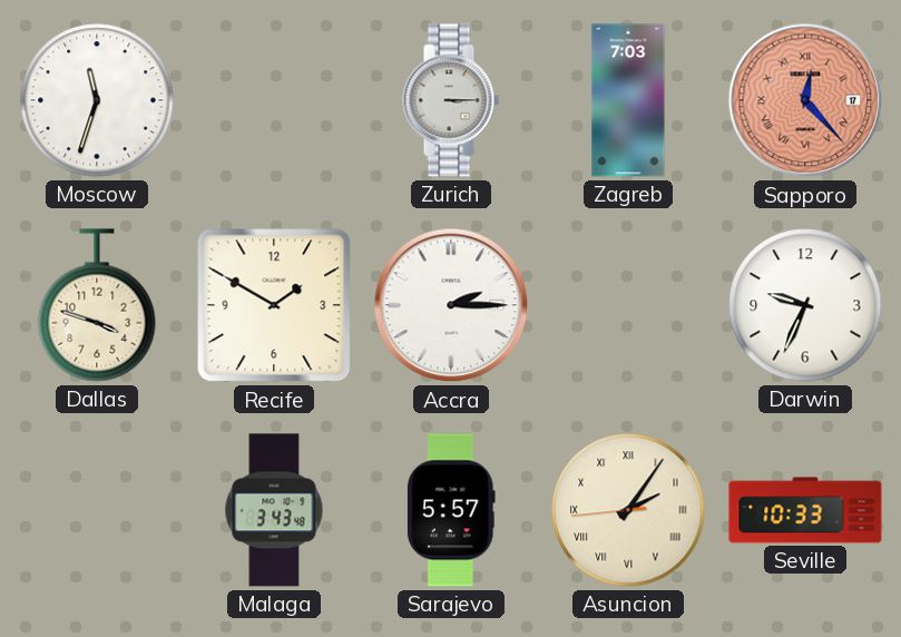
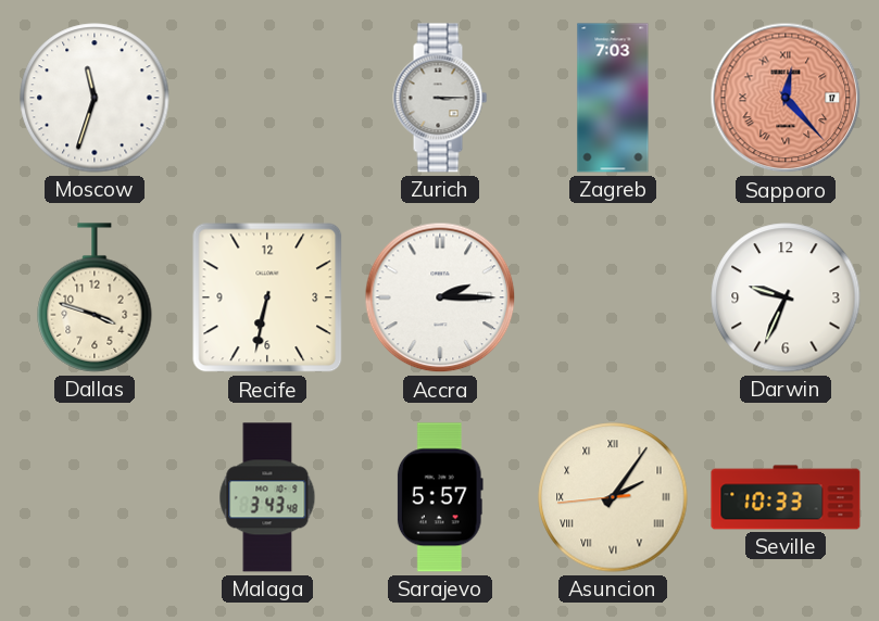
Recife: 1:50 -> 6:32 (267, 297)
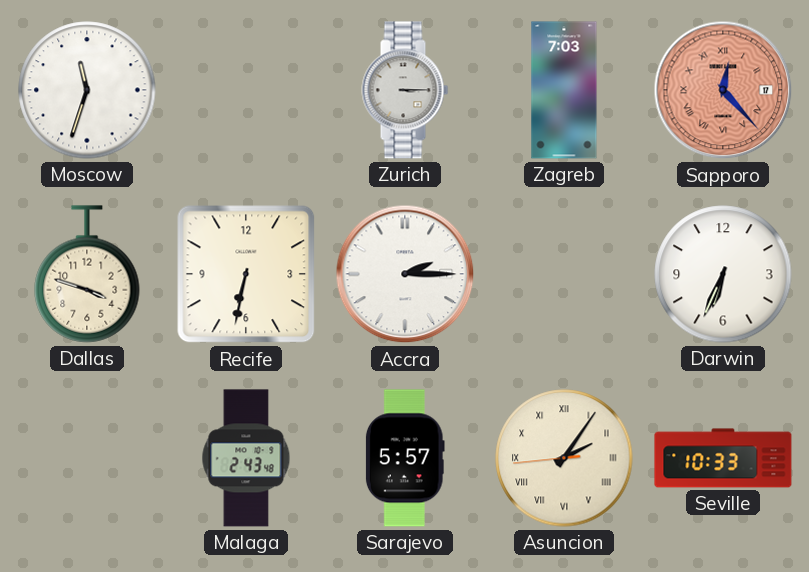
Darwin: 9:34 -> 6:34 (723, 274)
Malaga: 3:43 -> 2:43 (246, 458)
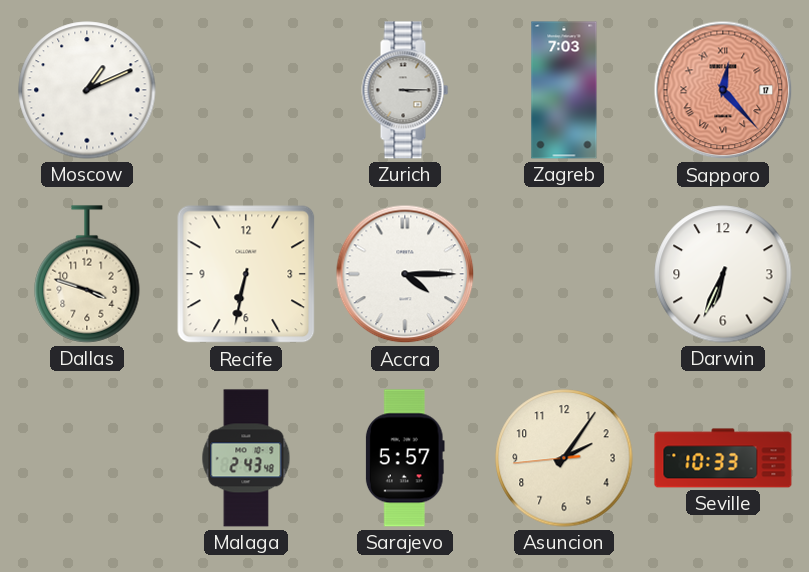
Moscow: 11:33 -> 1:11 (87, 90)
Accra: 2:15 -> 4:15 (405, 274)
Asuncion numerals: Roman -> Arabic (564, 458)
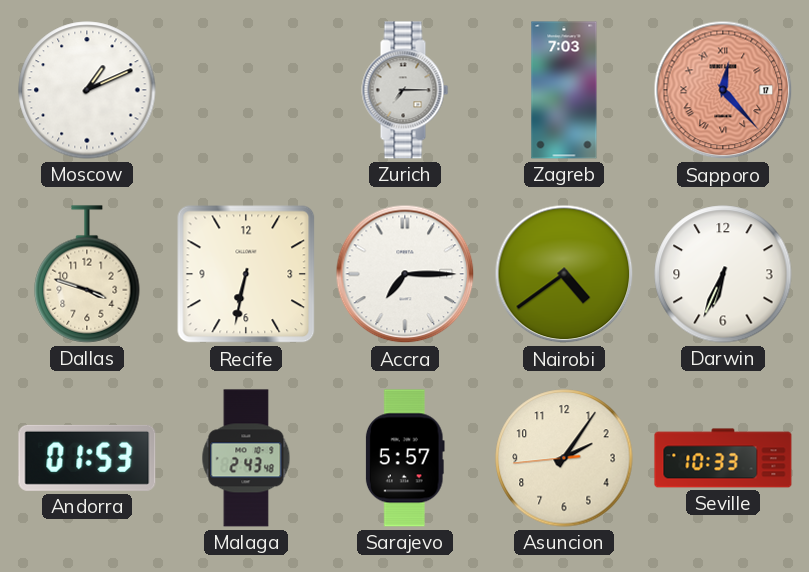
Zurich: 3:15 -> 7:15 (405, 90)
Accra: 4:15 -> 7:15 (405, 274)
Nairobi: none -> 4:39 (564, 274)
Andorra: none -> 01:53 (87, 458)
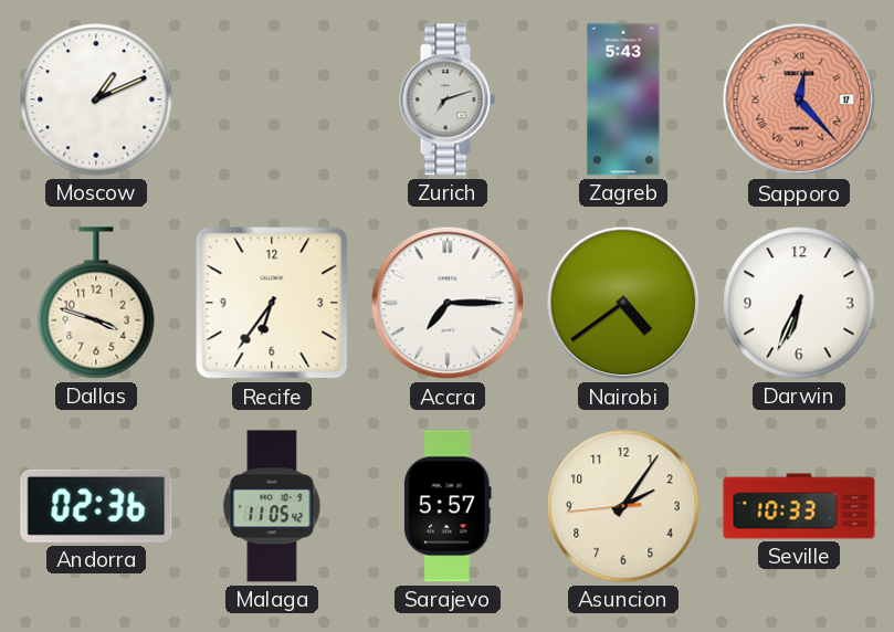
Zurich: 7:15 -> 7:12 (448, 99)
Zagreb: 7:03 -> 5:43 (623, 99)
Recife: 6:32 -> 6:36 (272, 303)
Andorra: 01:53 -> 02:36 (96, 506)
Malaga: 2:43 -> 11:05 (272, 506)
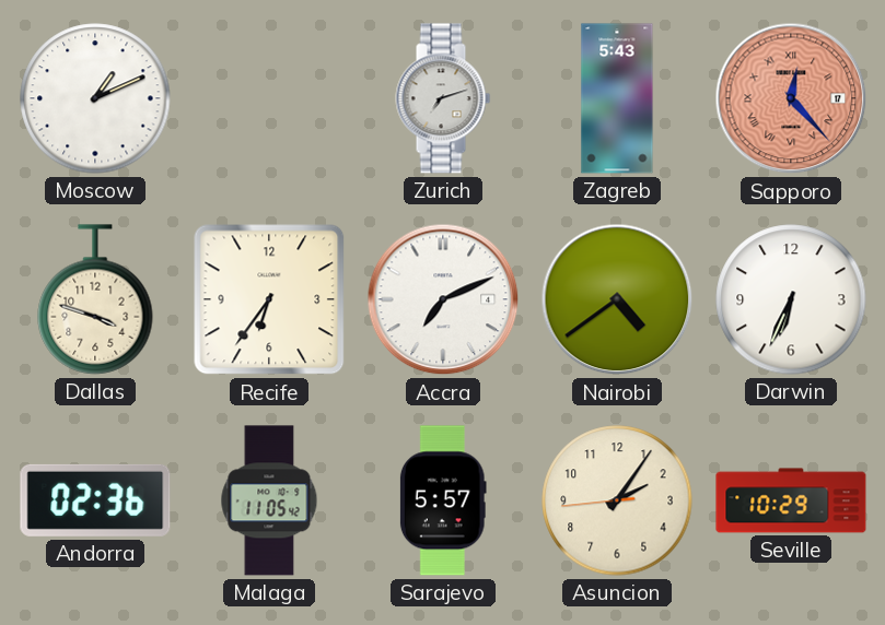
Accra: 7:15 -> 7:11 (443, 299)
Seville: 10:33 -> 10:29 (791, 500)
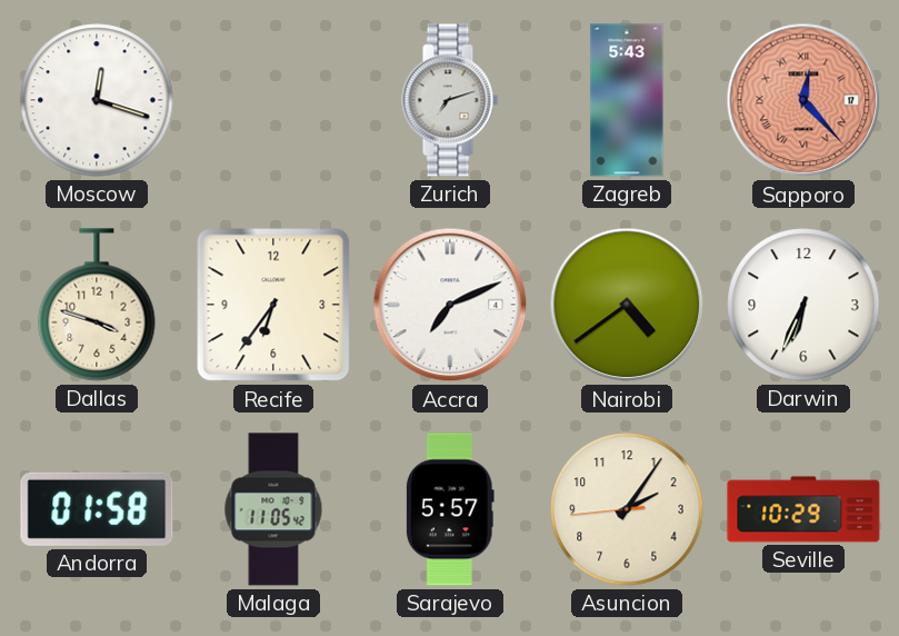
Moscow: 1:11 -> 12:18 (97, 100)
Andorra: 02:36 -> 01:58 (97, 509)
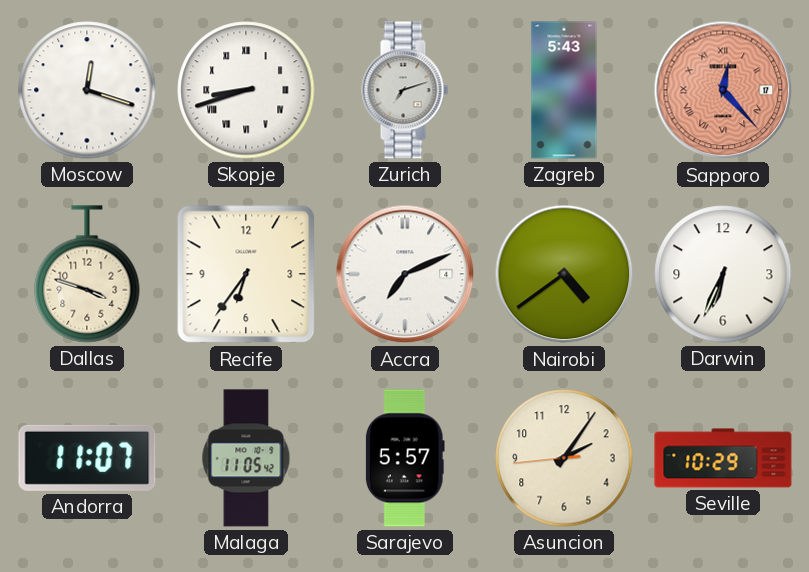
Skopje: none -> 8:42 (246, 90)
Andorra: 01:58 -> 11:07 (87, 458)
